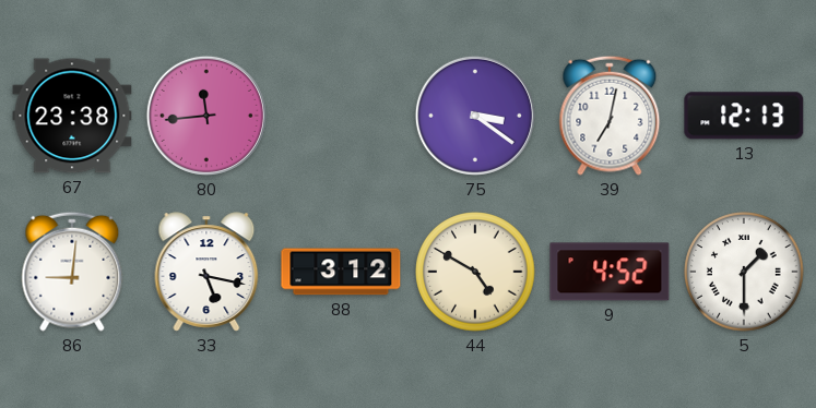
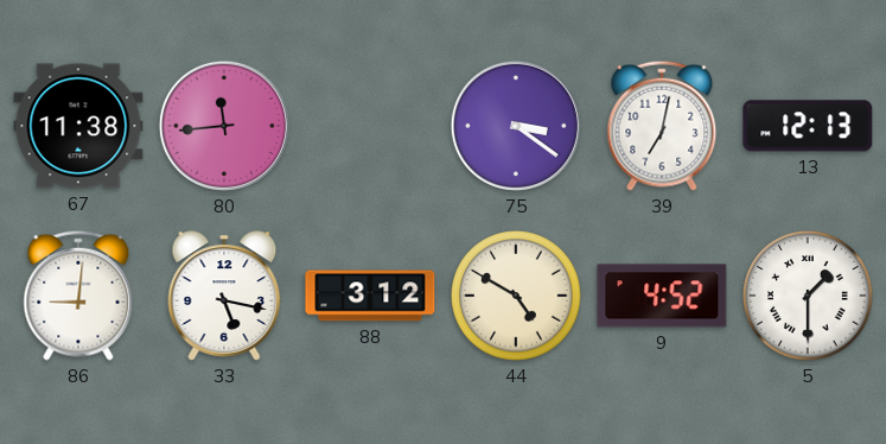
67: 23:38 -> 11:38 (78, 126)
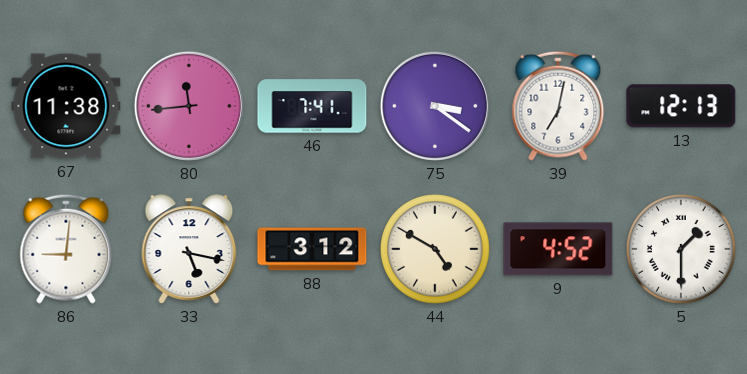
46: none -> 7:41 (312, 106)
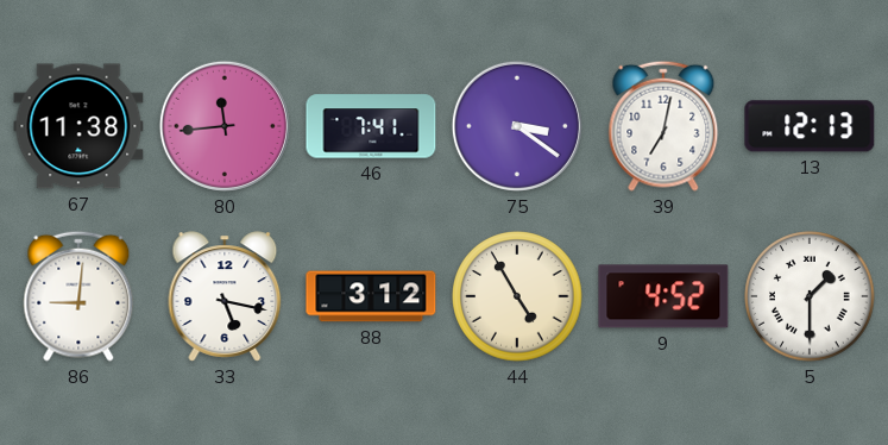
44: 4:50 -> 4:55 (517, 296)
